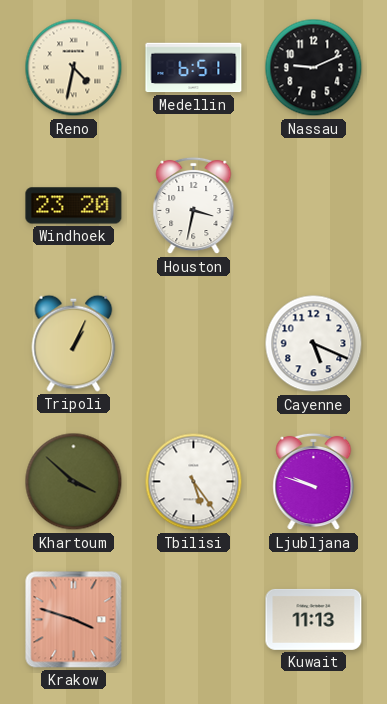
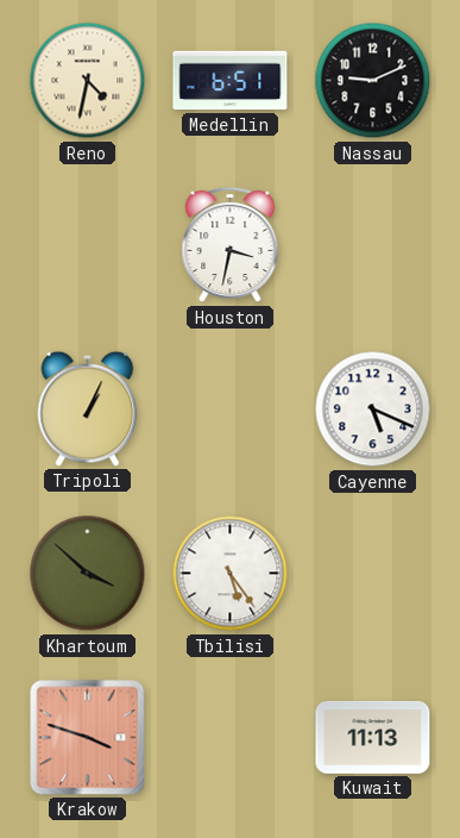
Windhoek: 23:20 -> none (74, 206)
Ljubljana: 9:48 -> none (314, 482)
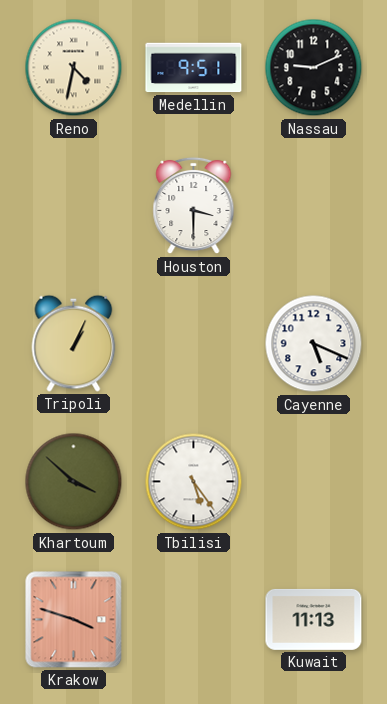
Medellin: 6:51 -> 9:51 (194, 68)
Houston: 3:32 -> 3:30 (194, 206)
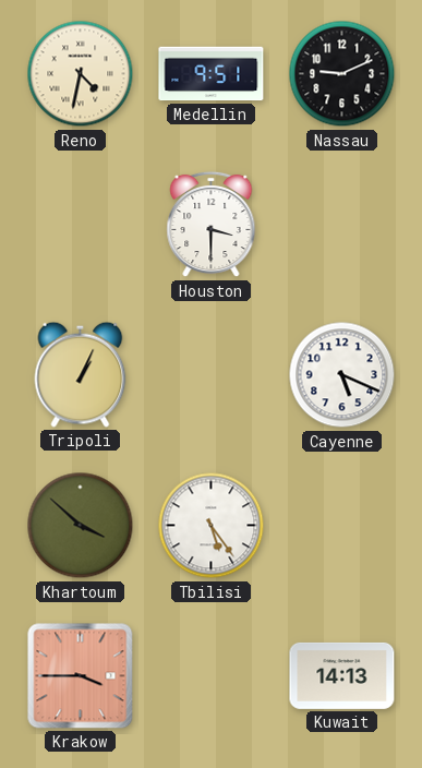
Krakow: 3:48 -> 3:45 (81, 676)
Kuwait: 11:13 -> 14:13 (342, 675)
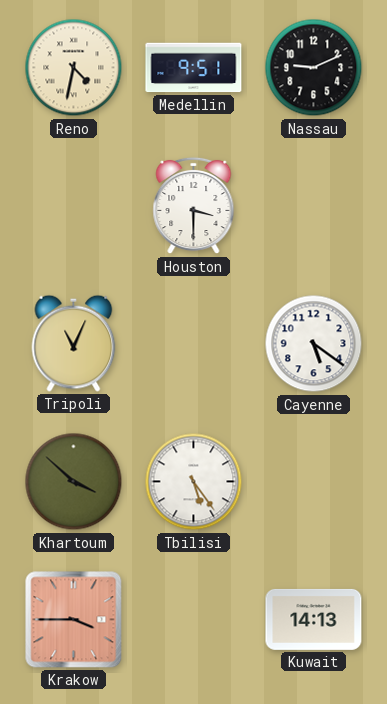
Tripoli: 1:04 -> 11:04 (74, 343)
Cayenne: 5:19 -> 5:21 (314, 344)
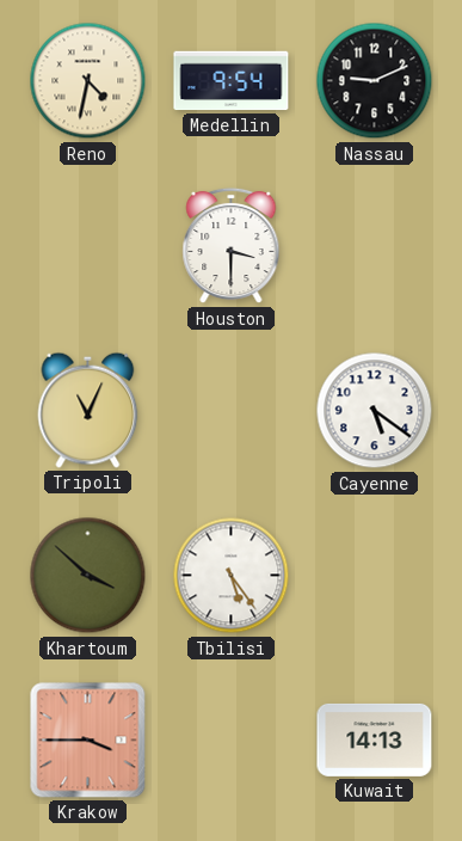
Medellin: 9:51 -> 9:54 (232, 81)
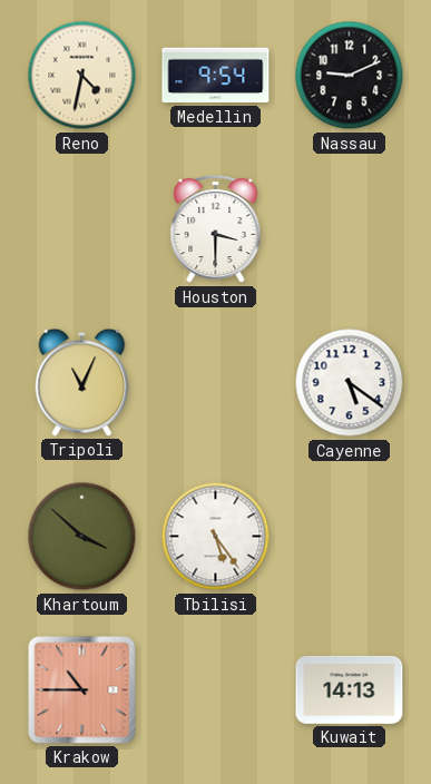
Krakow: 3:45 -> 10:45 (82, 690)
